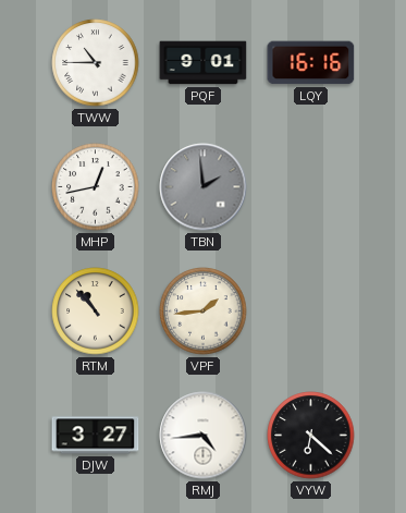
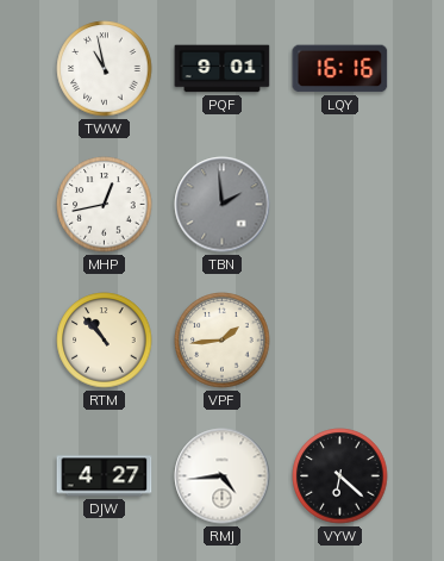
TWW: 10:45 -> 10:58 (105, 69)
DJW: 3:27 -> 4:27 (105, 476)
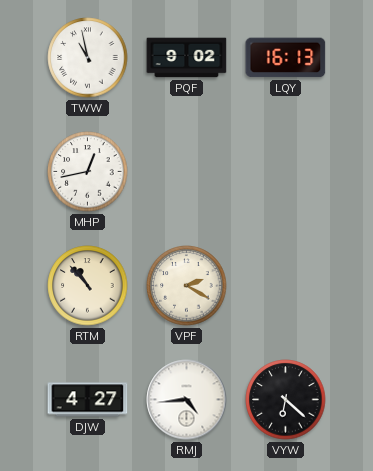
PQF: 9:01 -> 9:02 (187, 58)
LQY: 16:16 -> 16:13 (286, 58)
TBN: 1:59 -> none (223, 205)
VPF: 1:44 -> 2:20 (187, 286)
